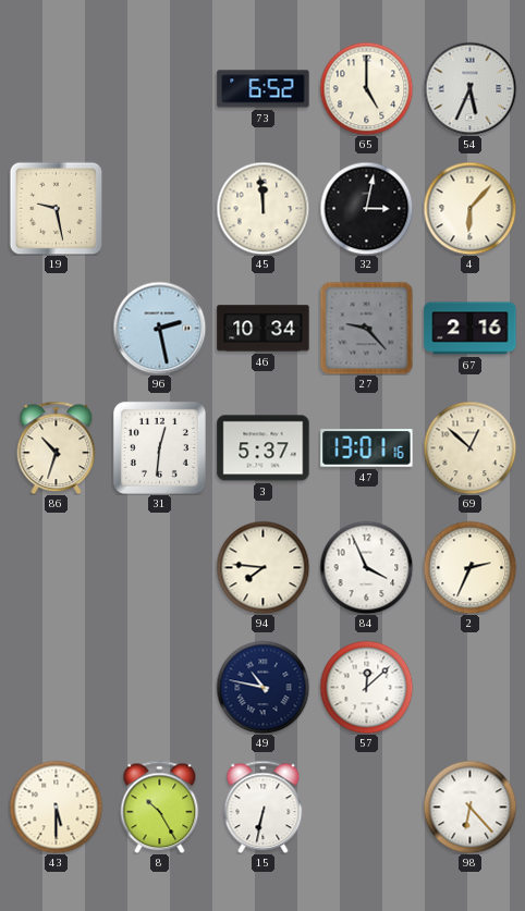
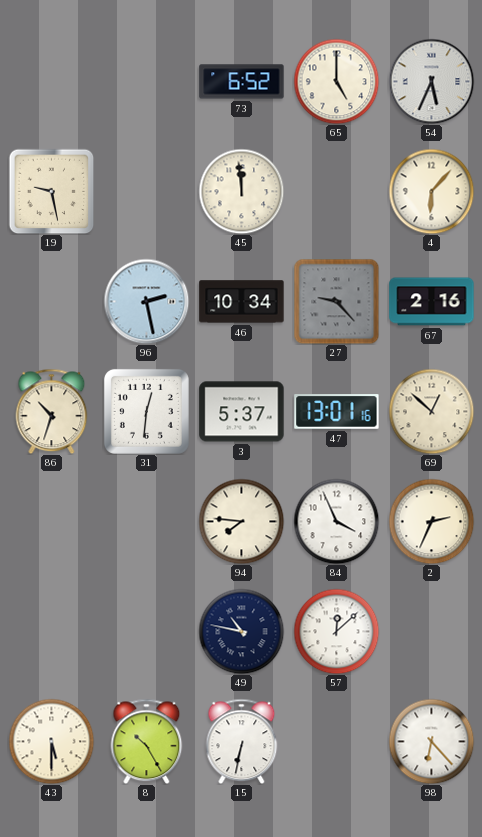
32: 3:02 -> none (366, 208)
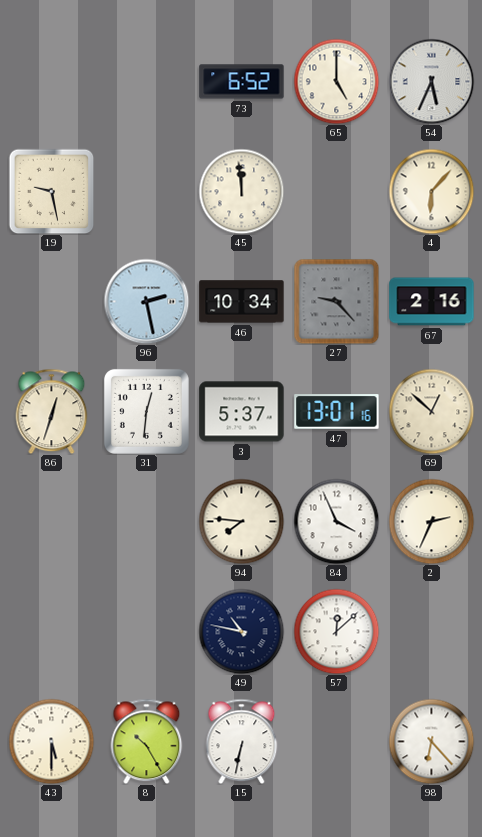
86: 10:33 -> 12:33 (52, 411)
